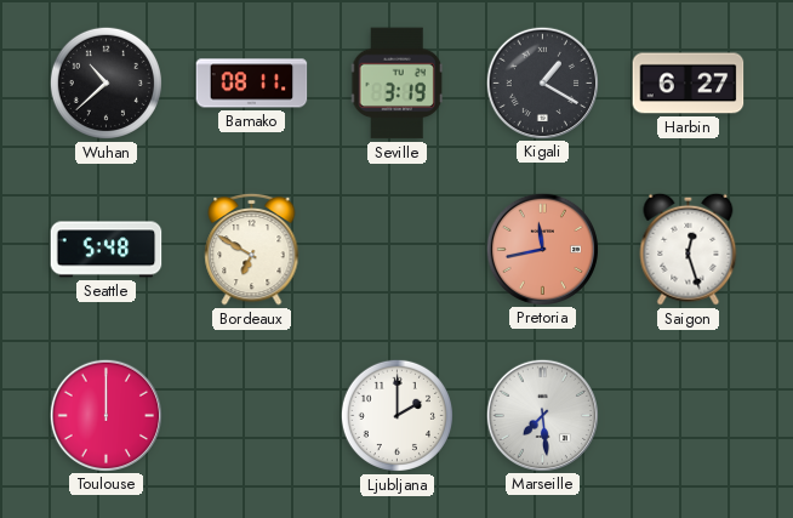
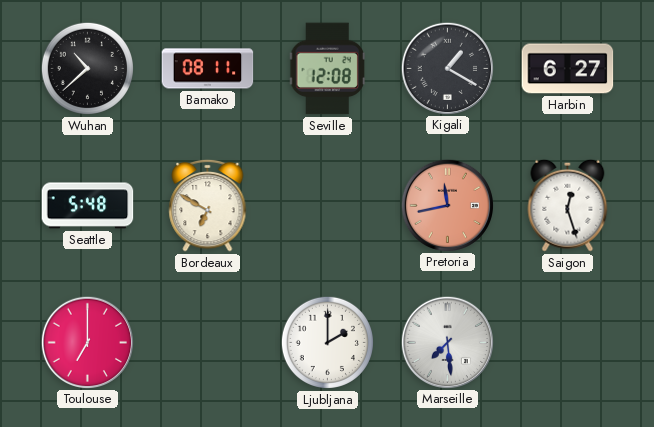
Seville: 3:19 -> 12:08 (327, 69)
Toulouse: 12:00 -> 7:00 (87, 342)
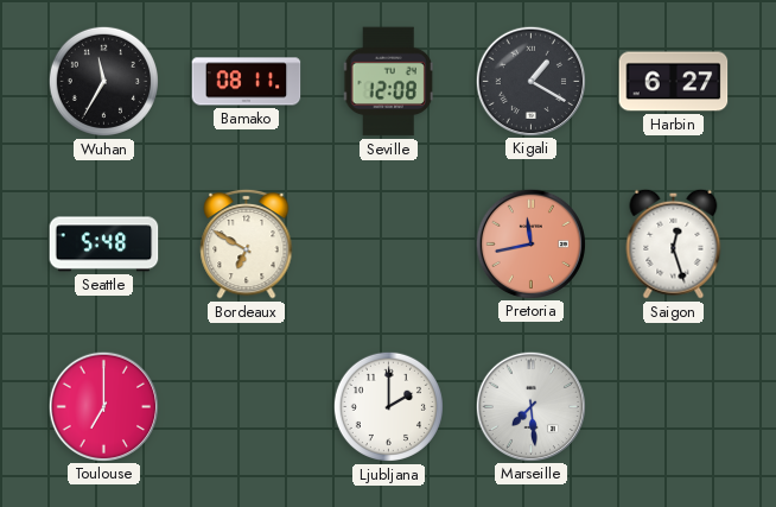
Wuhan: 10:38 -> 11:35 (103, 81)
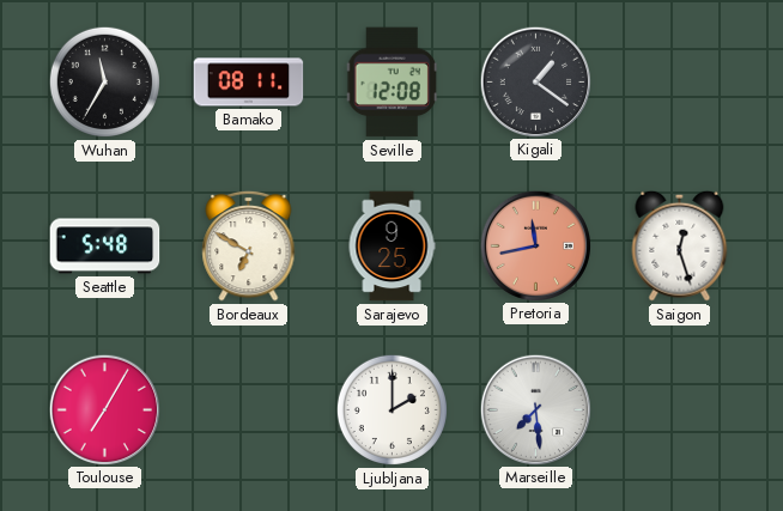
Kigali: 1:20 -> 1:21 (535, 81)
Harbin: 6:27 -> none (674, 82)
Sarajevo: none -> 9:25 (391, 247)
Toulouse: 7:00 -> 7:05 (104, 409)
